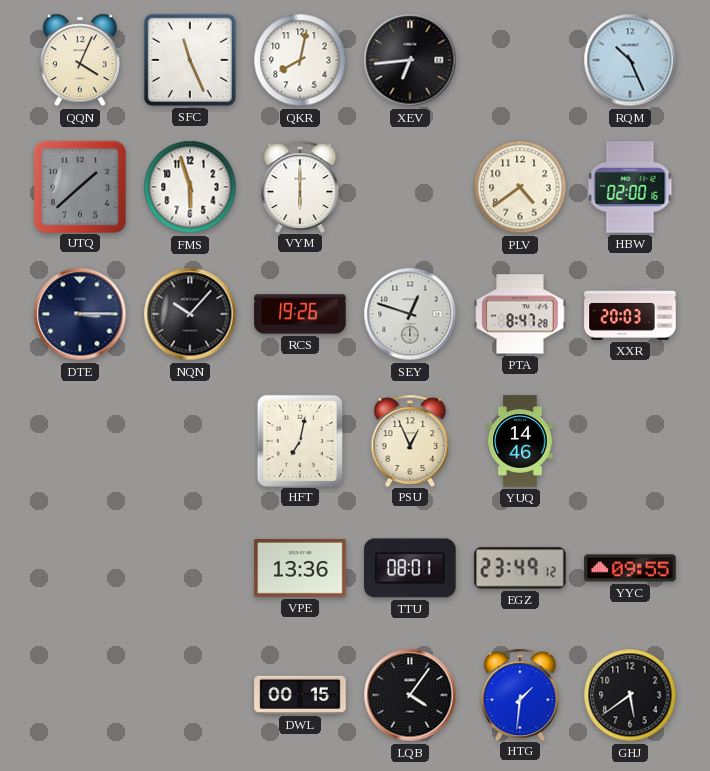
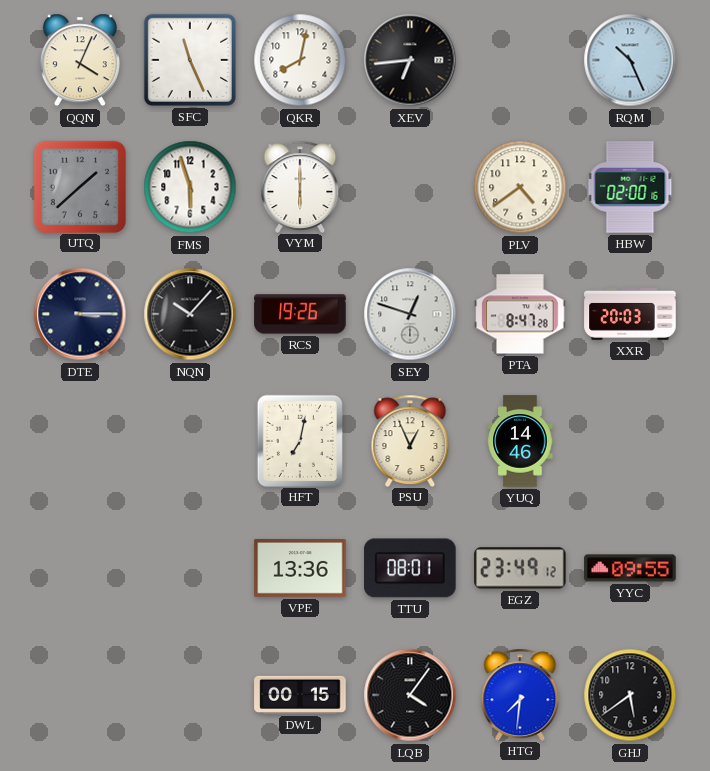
HTG: 1:31 -> 7:31 (520, 694)
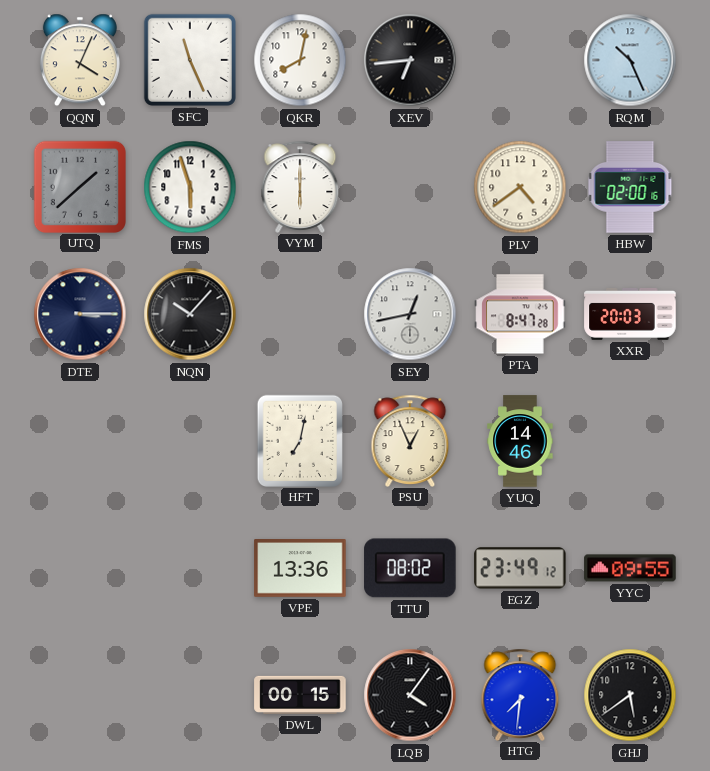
RCS: 19:26 -> none (300, 314)
SEY: 12:48 -> 12:43 (410, 314)
TTU: 08:01 -> 08:02 (410, 568)
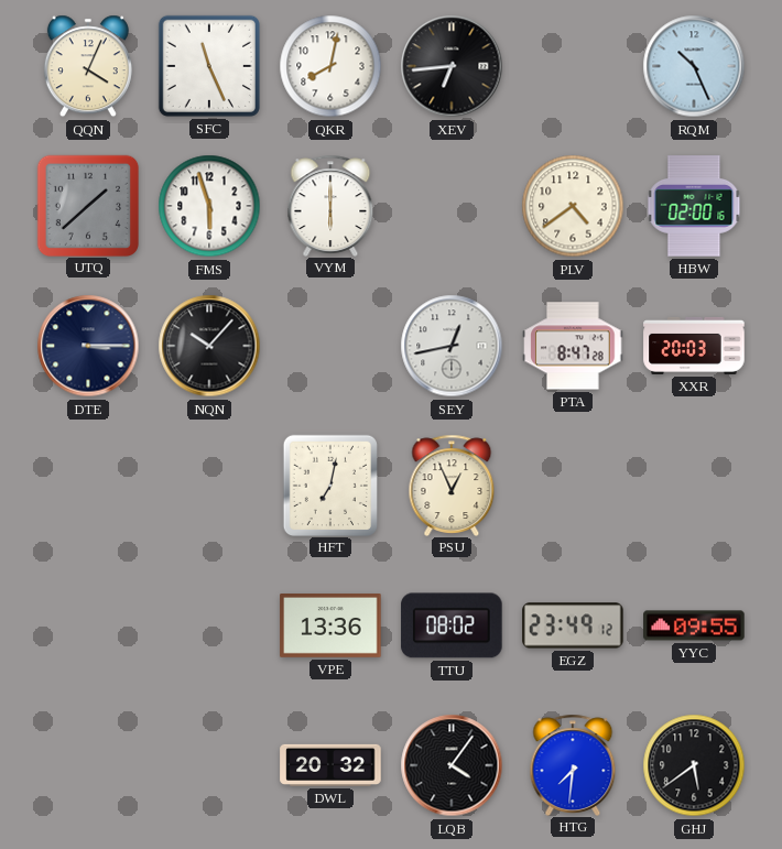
YUQ: 14:46 -> none (520, 441)
DWL: 00:15 -> 20:32 (330, 765)
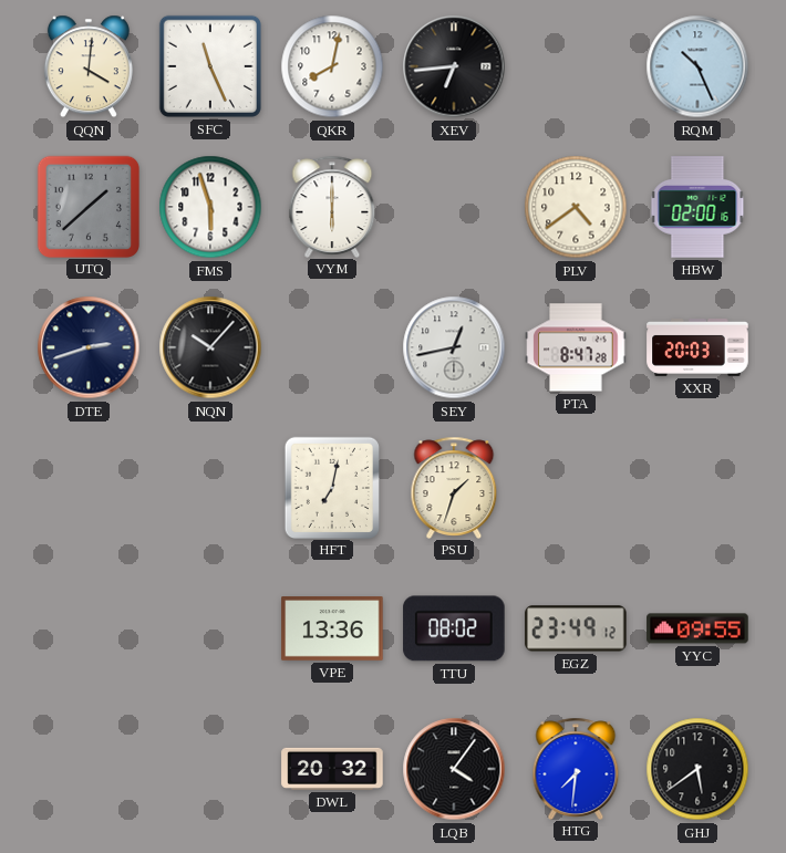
QQN: 4:04 -> 4:01 (89, 66)
DTE: 3:15 -> 2:42 (89, 347)
PSU: 12:56 -> 1:33 (454, 487)
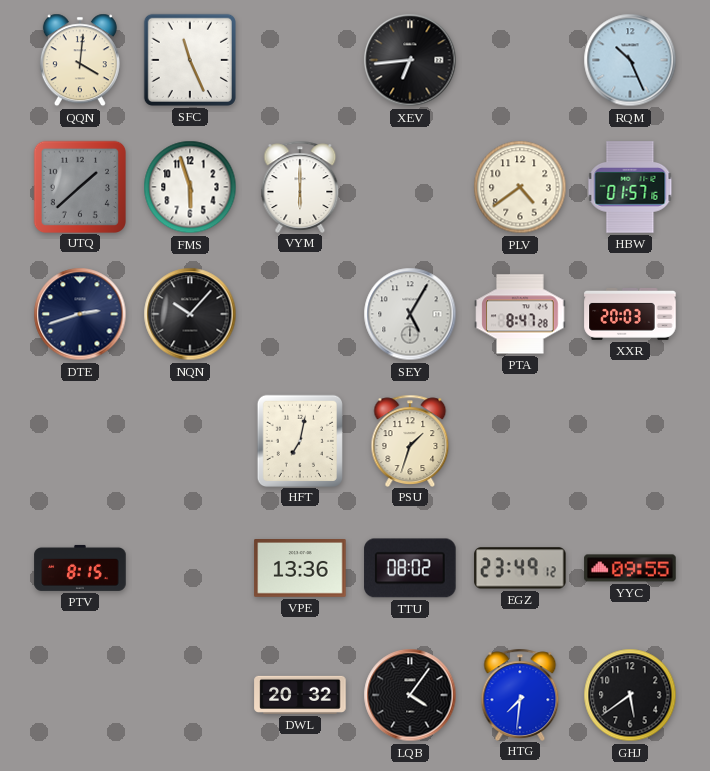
QKR: 8:02 -> none (332, 66)
HBW: 02:00 -> 01:57 (630, 187)
SEY: 12:43 -> 5:05 (410, 314)
PTV: none -> 8:15 (80, 568)
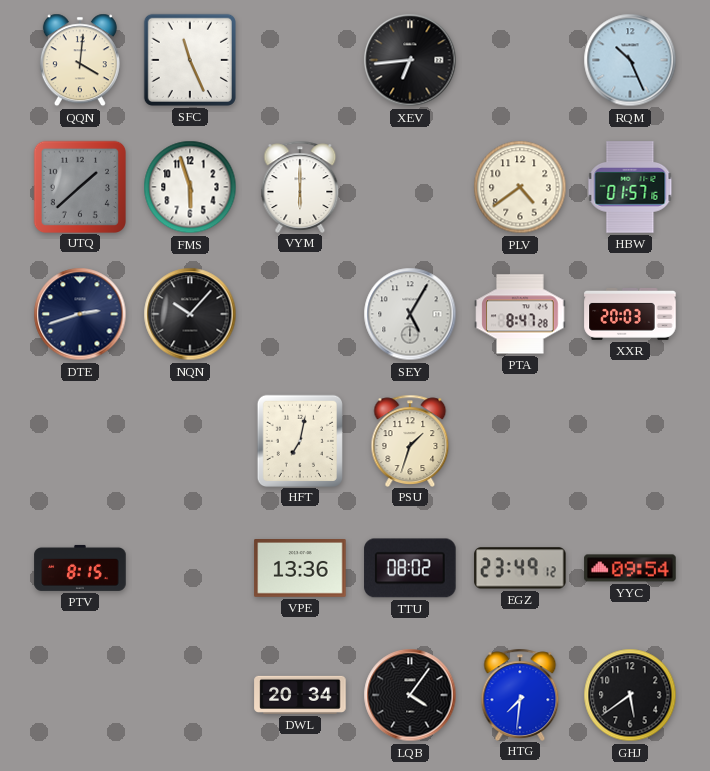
YYC: 09:55 -> 09:54 (630, 568)
DWL: 20:32 -> 20:34 (300, 695)
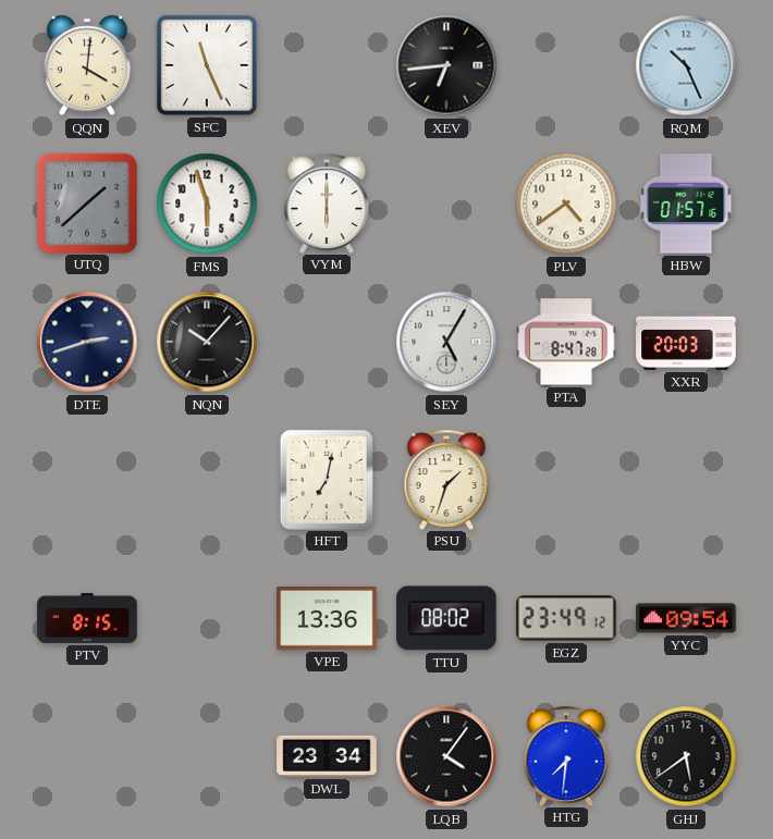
DWL: 20:34 -> 23:34 (327, 756)
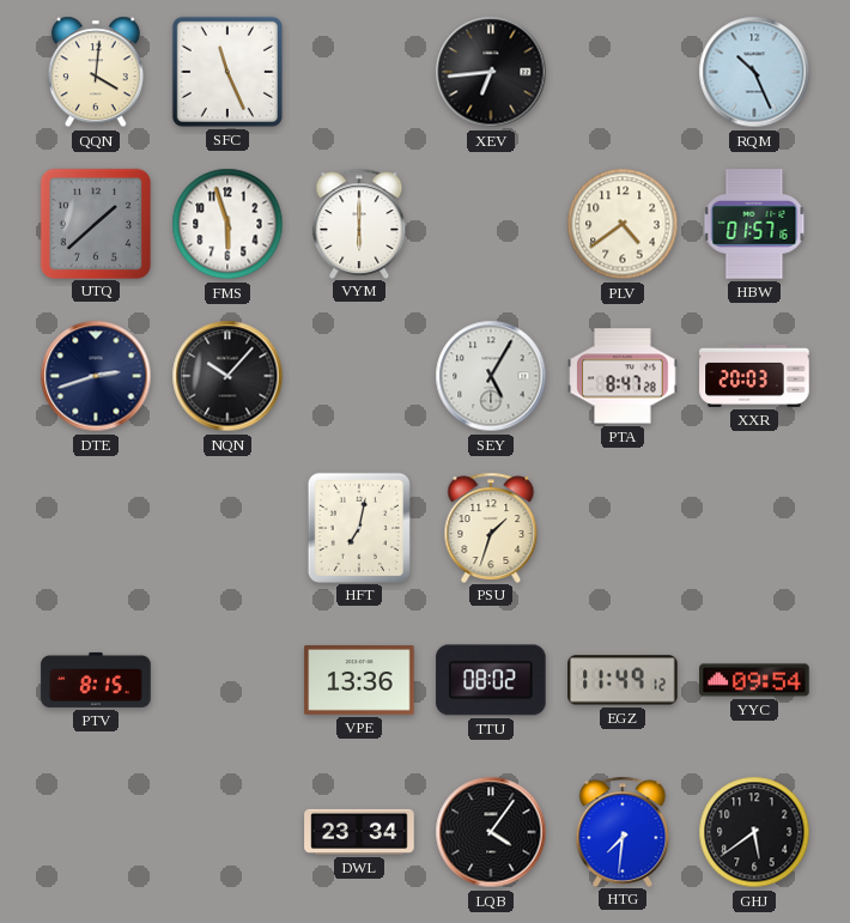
EGZ: 23:49 -> 11:49 (623, 680)
